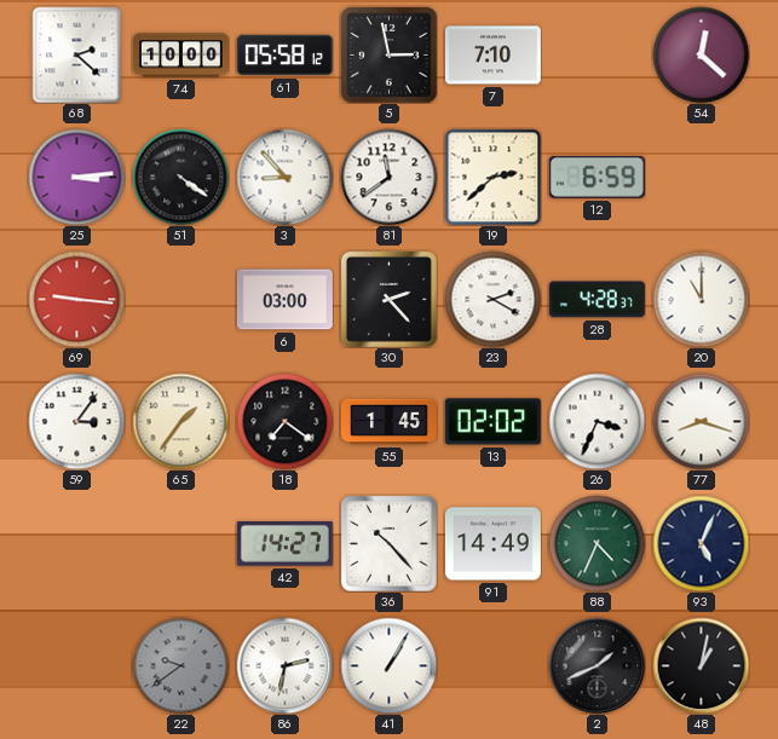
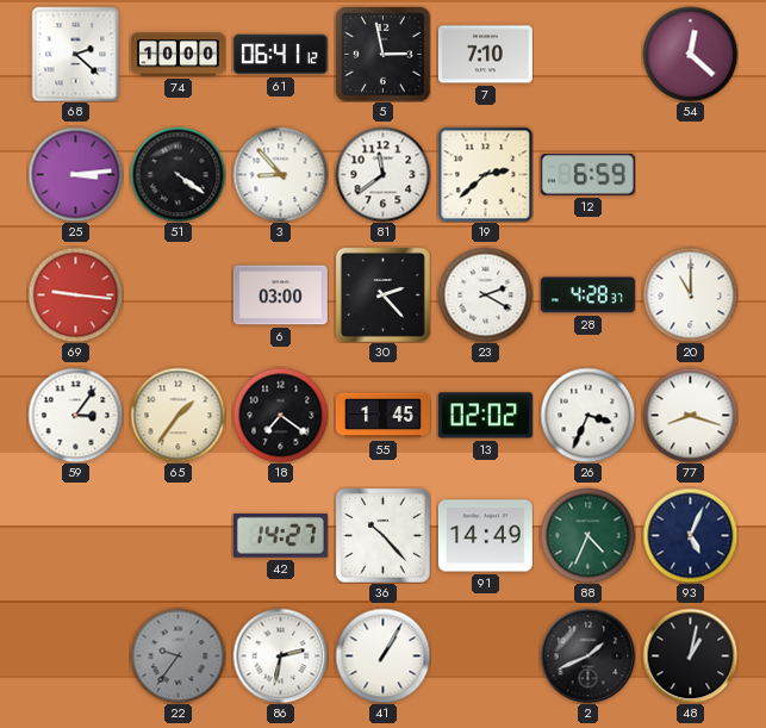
61: 05:58 -> 06:41 (280, 55)
22: 9:39 -> 9:36 (178, 655)
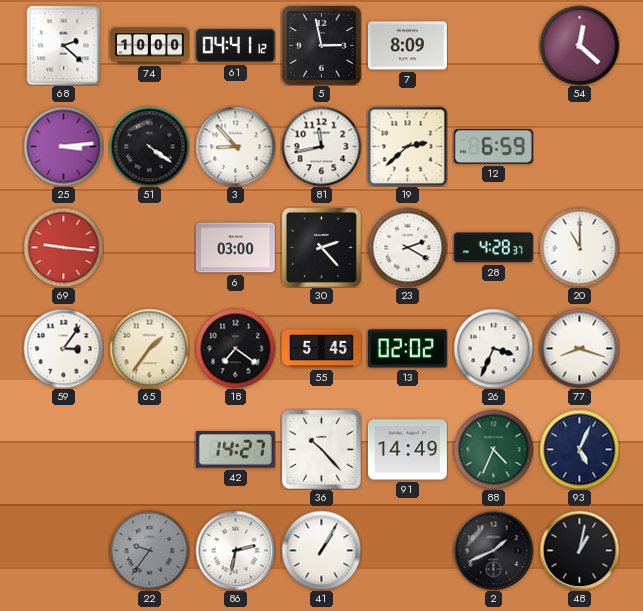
61: 06:41 -> 04:41 (235, 46)
7: 7:10 -> 8:09 (407, 46)
81: 11:39 -> 11:43 (321, 146)
55: 1:45 -> 5:45 (321, 349)
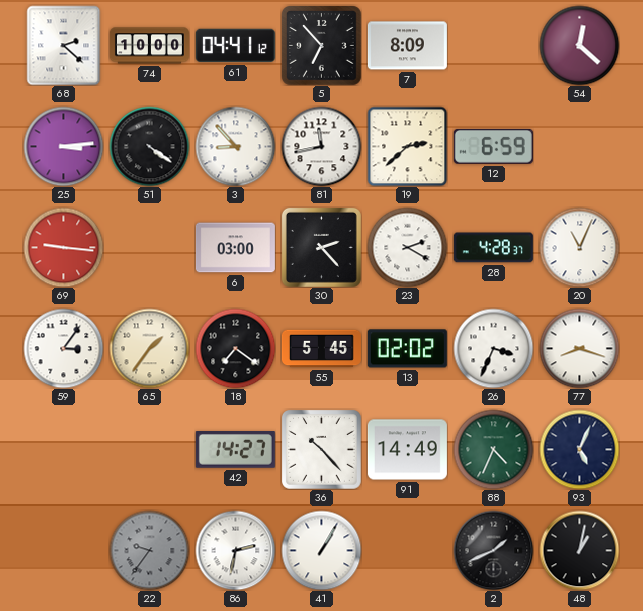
5: 2:58 -> 6:53 (322, 46)
20: 11:00 -> 11:04 (579, 247)
